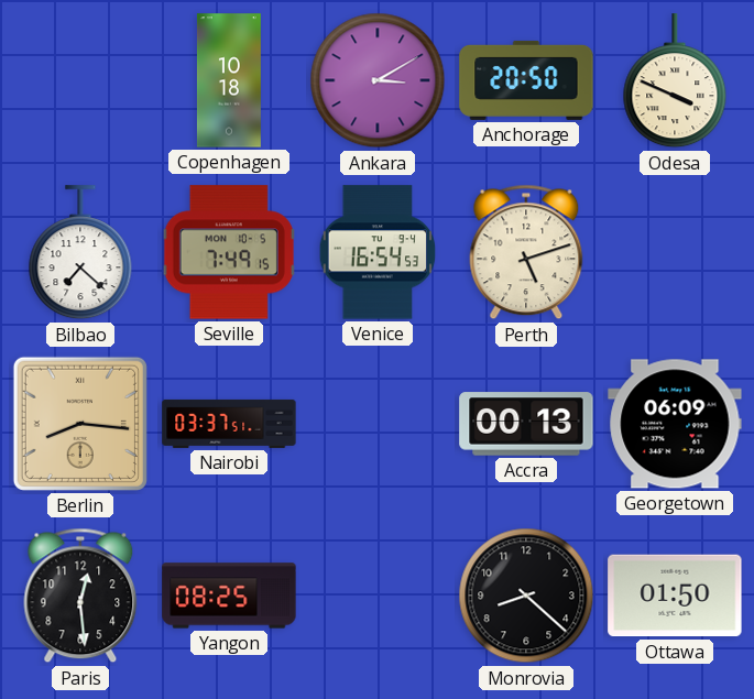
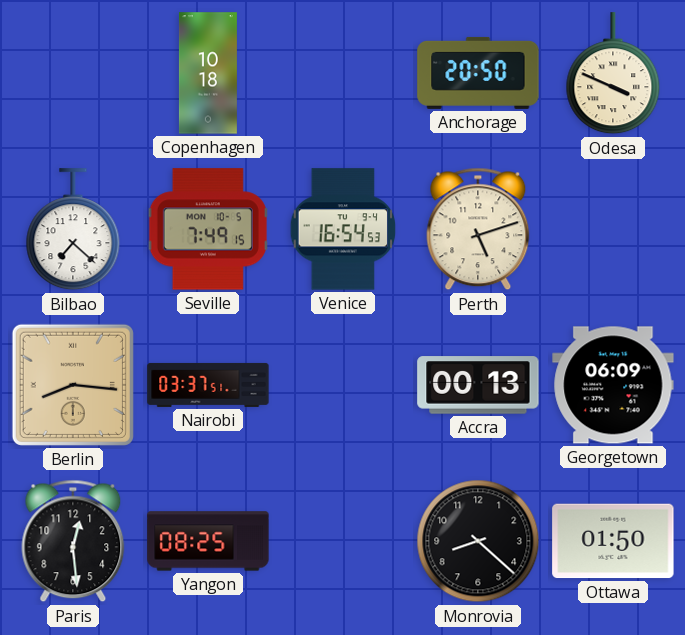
Ankara: 3:10 -> none (378, 80)
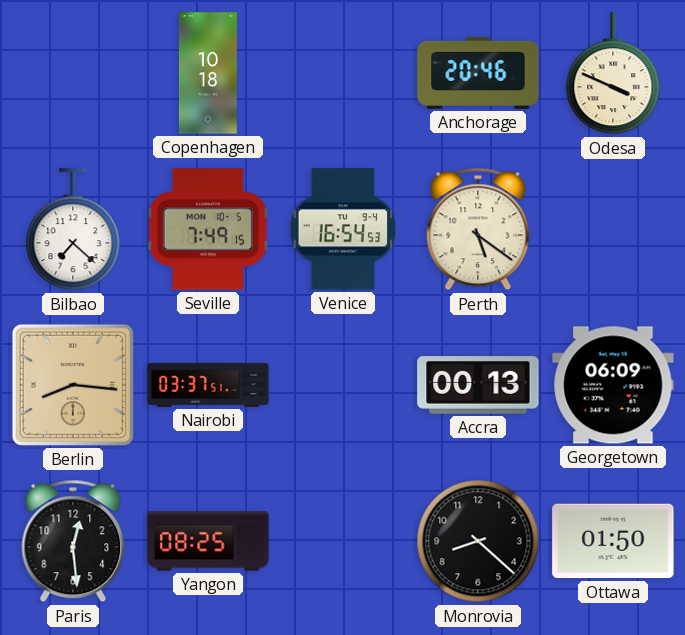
Anchorage: 20:50 -> 20:46 (478, 73)
Perth: 5:12 -> 5:21 (478, 229)
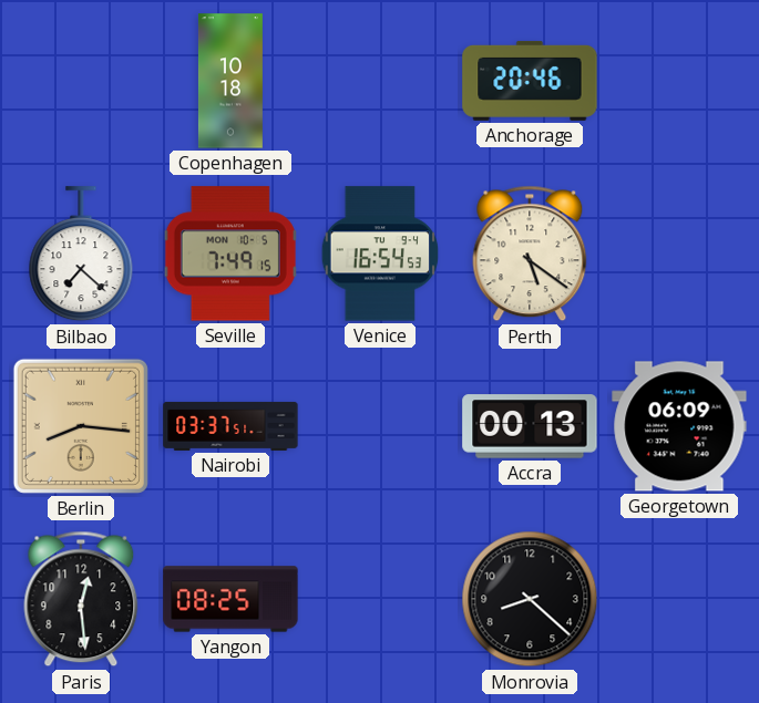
Odesa: 3:49 -> none (613, 74)
Ottawa: 01:50 -> none (613, 541)
